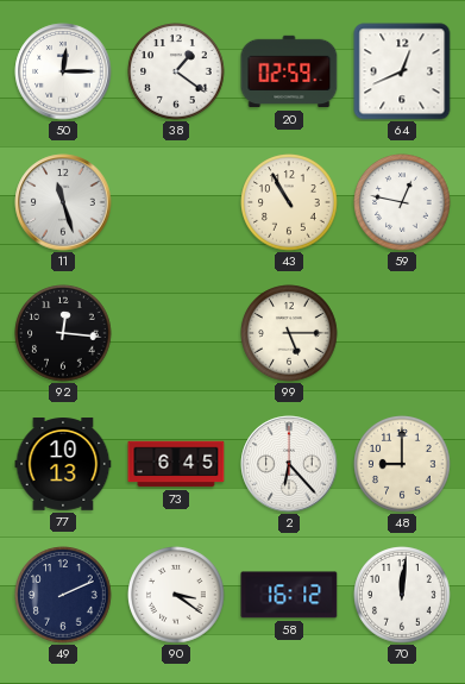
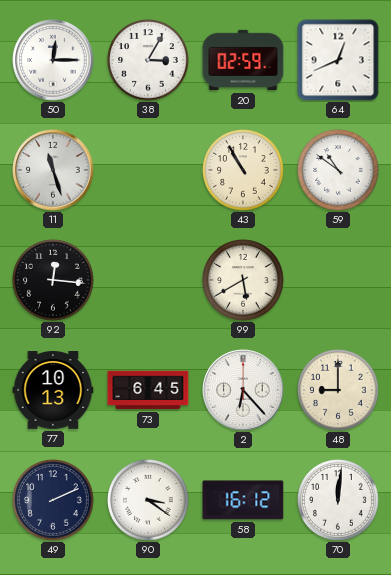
38: 1:21 -> 3:05 (148, 60)
59: 12:47 -> 10:51 (338, 170)
99: 5:15 -> 5:40 (243, 280)
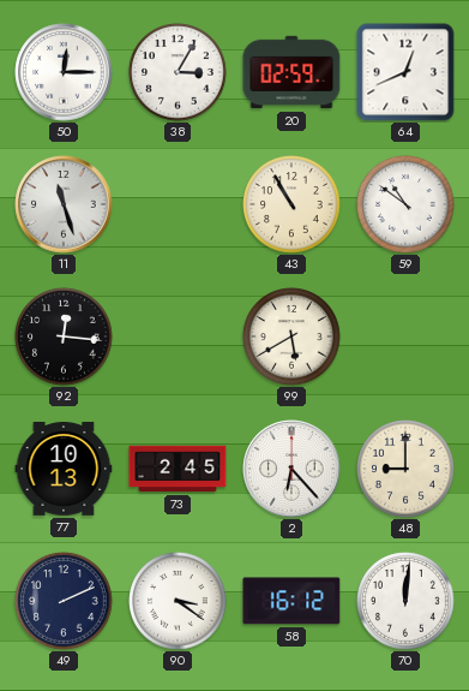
73: 6:45 -> 2:45 (178, 469)
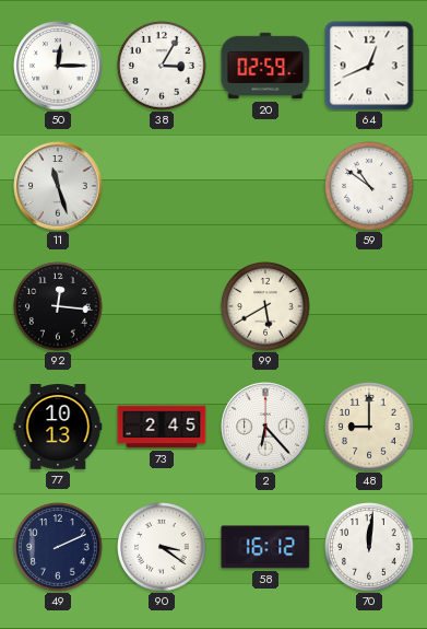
43: 10:55 -> none (291, 204)
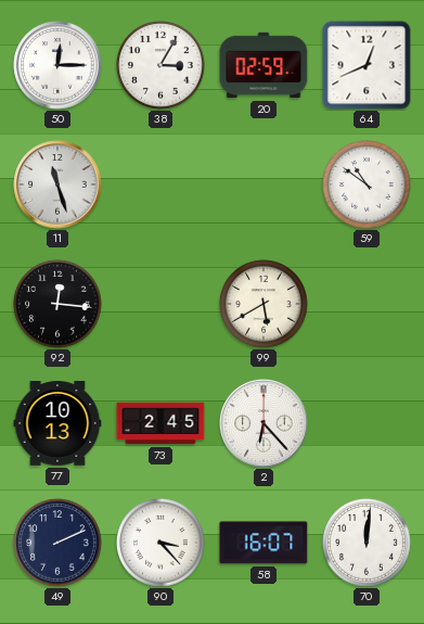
48: 9:00 -> none (369, 427)
90: 3:21 -> 3:23 (160, 543)
58: 16:12 -> 16:07 (264, 543)
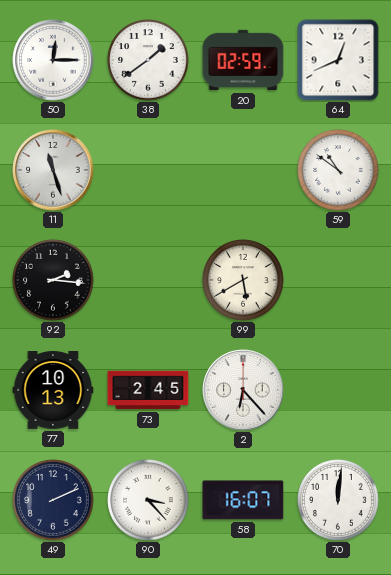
38: 3:05 -> 1:39 (148, 60)
92: 12:16 -> 2:16 (53, 280)
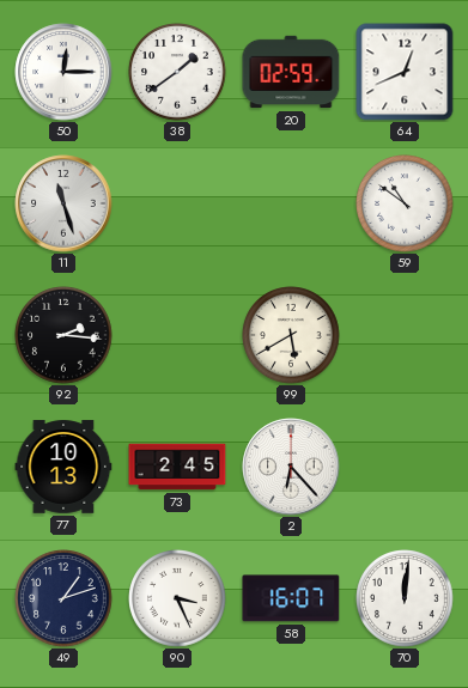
49: 2:11 -> 1:12 (63, 598)
90: 3:23 -> 3:26 (177, 598)
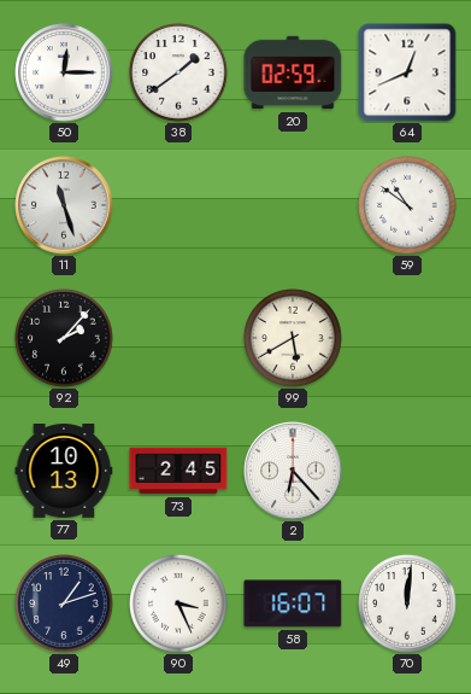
92: 2:16 -> 2:07 (64, 338)
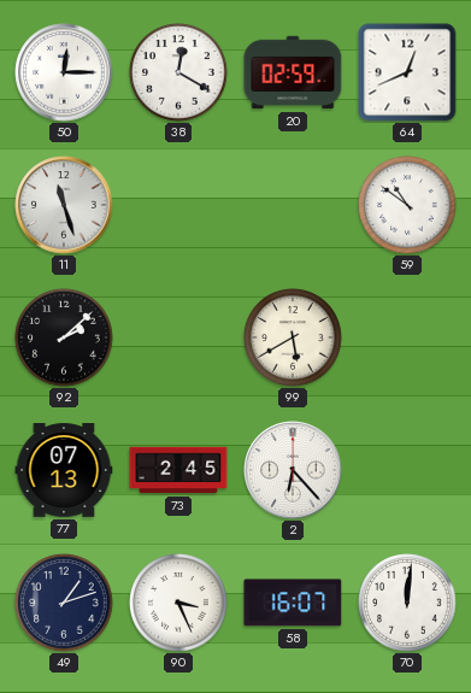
38: 1:39 -> 12:20 (178, 72)
92: 2:07 -> 2:08 (64, 337)
77: 10:13 -> 07:13 (64, 471)
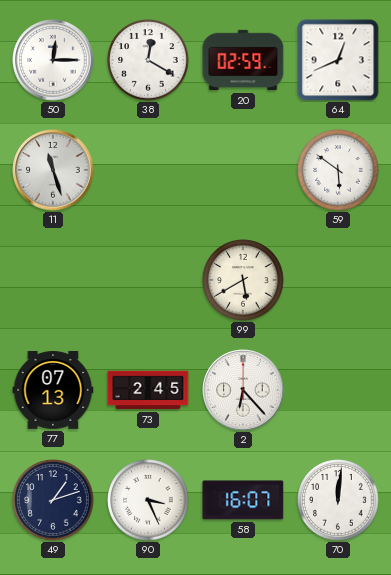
59: 10:51 -> 5:51 (338, 170)
92: 2:08 -> none (64, 337)
